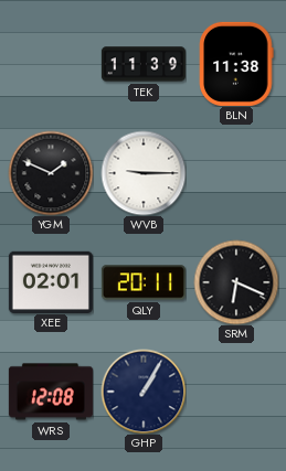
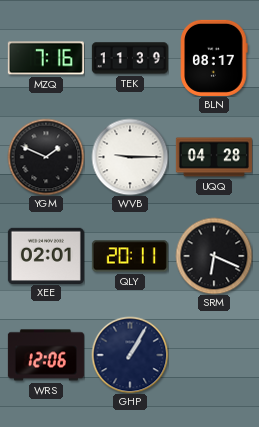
MZQ: none -> 7:16 (46, 58)
BLN: 11:38 -> 08:17 (214, 58)
UQQ: none -> 04:28 (214, 157)
WRS: 12:08 -> 12:06 (46, 355)
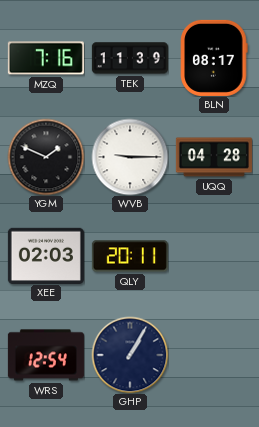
XEE: 02:01 -> 02:03 (46, 255)
SRM: 6:19 -> none (214, 256)
WRS: 12:06 -> 12:54 (46, 355)
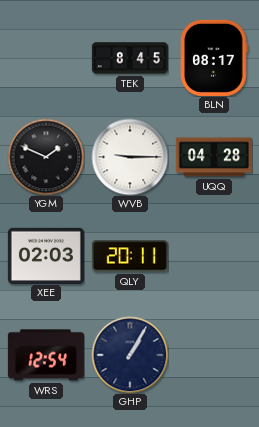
MZQ: 7:16 -> none (46, 58)
TEK: 11:39 -> 8:45 (130, 58)
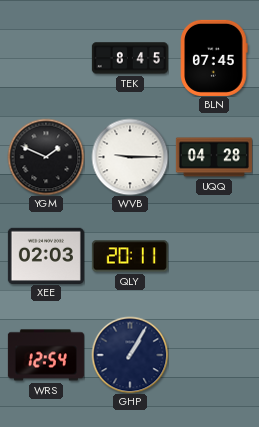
BLN: 08:17 -> 07:45 (214, 58)
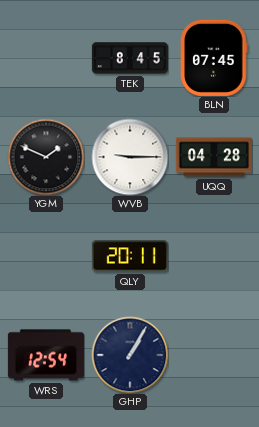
XEE: 02:03 -> none (46, 255)
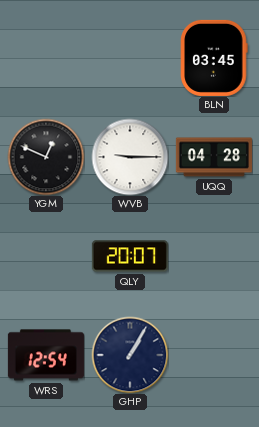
TEK: 8:45 -> none (130, 58)
BLN: 07:45 -> 03:45 (214, 58)
YGM: 1:49 -> 12:49 (46, 157)
QLY: 20:11 -> 20:07 (130, 256)
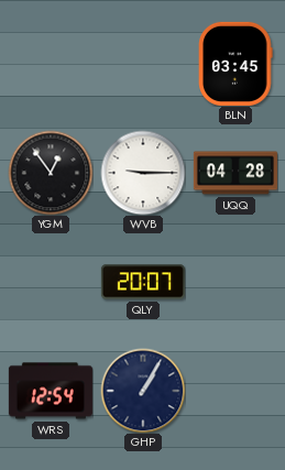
YGM: 12:49 -> 12:54 (51, 173)
